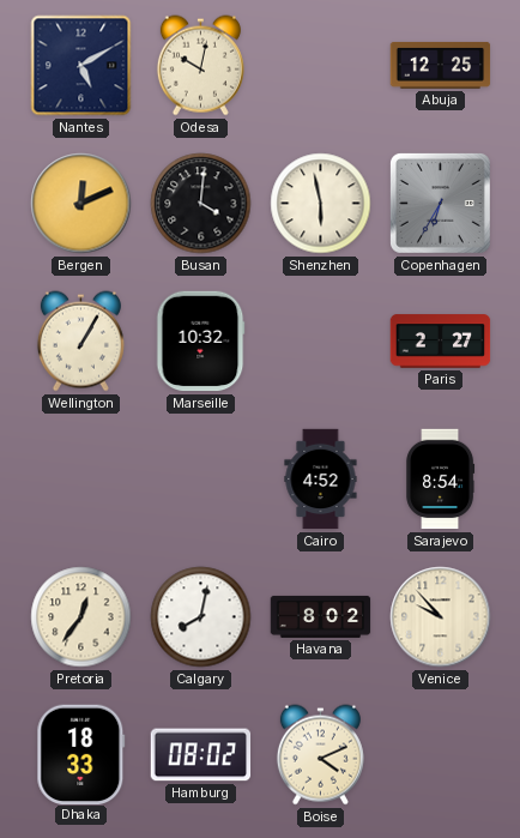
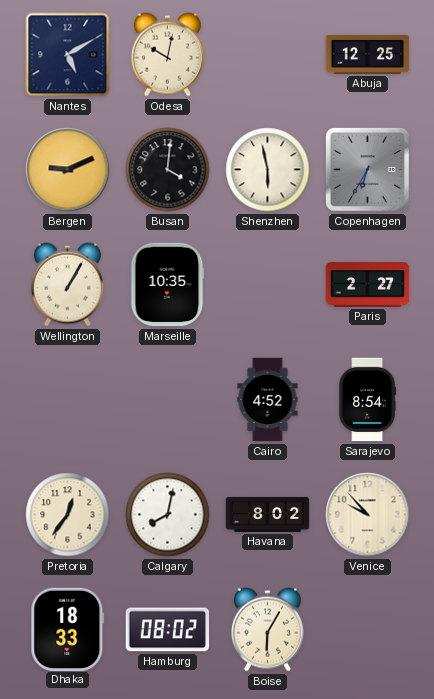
Bergen: 12:11 -> 9:11 (68, 170)
Marseille: 10:32 -> 10:35 (167, 285)
Boise: 4:11 -> 6:05 (267, 630)
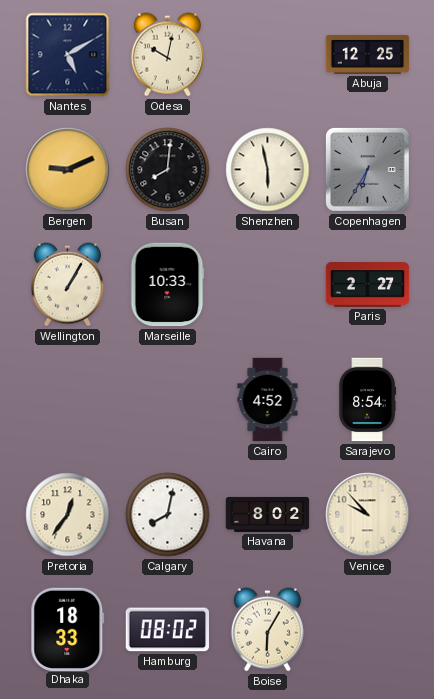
Busan: 4:01 -> 8:01 (168, 170)
Marseille: 10:35 -> 10:33 (167, 285)
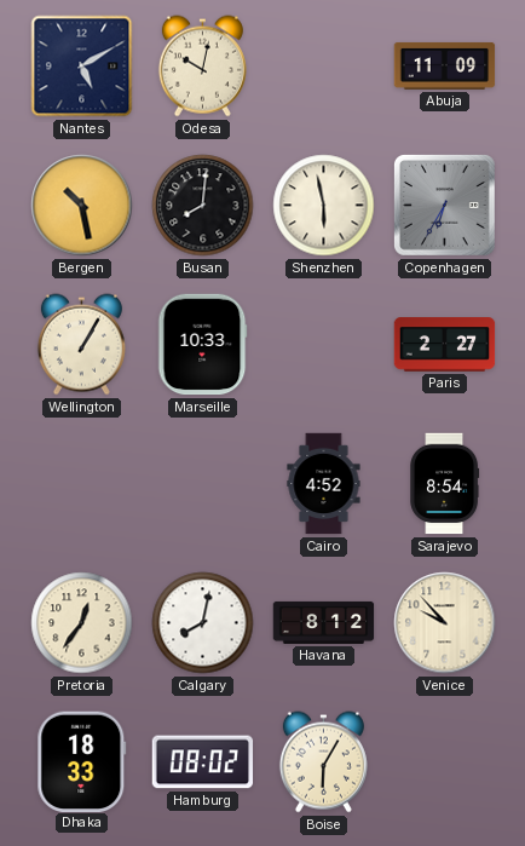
Abuja: 12:25 -> 11:09 (445, 65)
Bergen: 9:11 -> 10:28 (82, 206)
Havana: 8:02 -> 8:12 (324, 622)
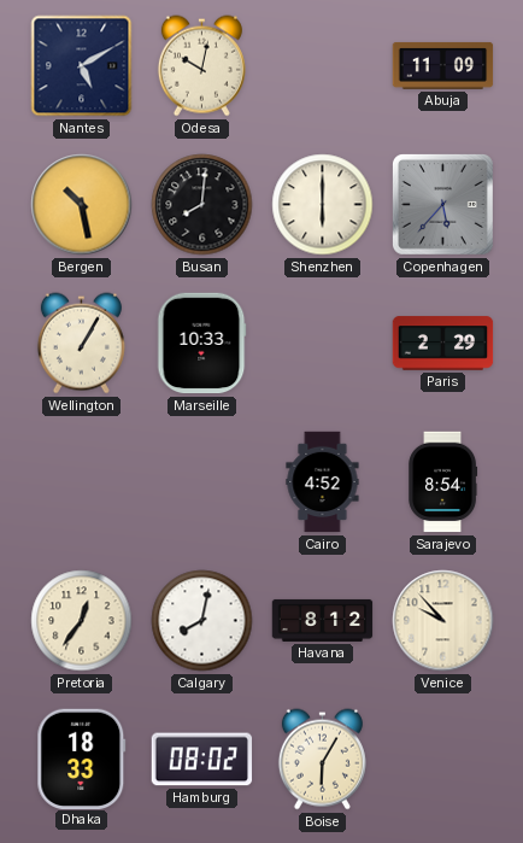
Shenzhen: 5:58 -> 6:00 (323, 205)
Copenhagen: 6:35 -> 5:37 (442, 204)
Paris: 2:27 -> 2:29 (443, 344)
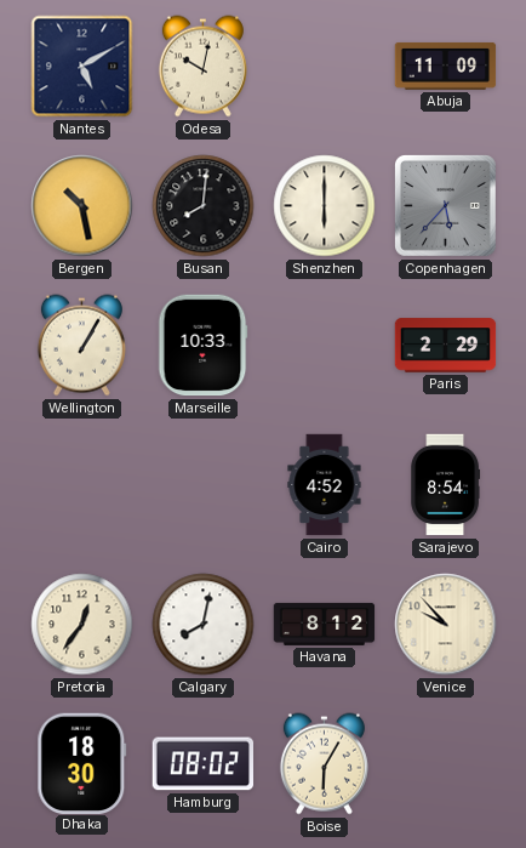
Dhaka: 18:33 -> 18:30 (82, 763)
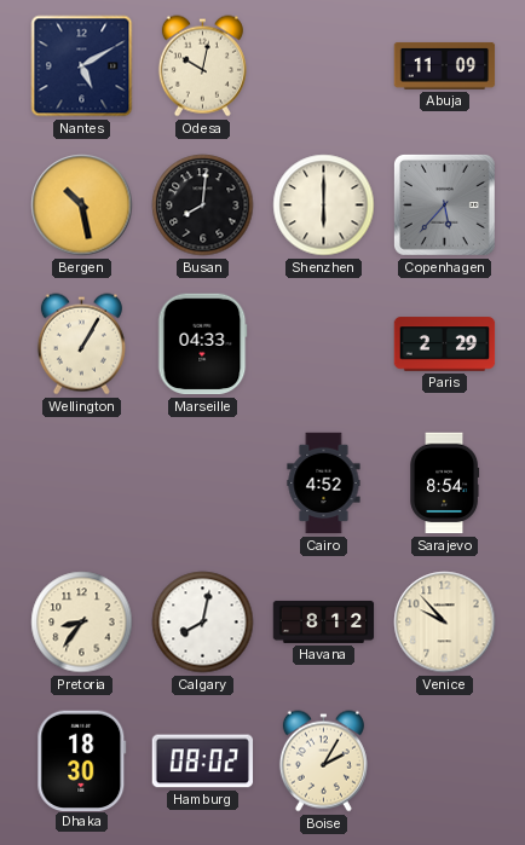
Marseille: 10:33 -> 04:33 (202, 345)
Pretoria: 12:36 -> 8:36 (82, 623)
Boise: 6:05 -> 2:05 (323, 762)
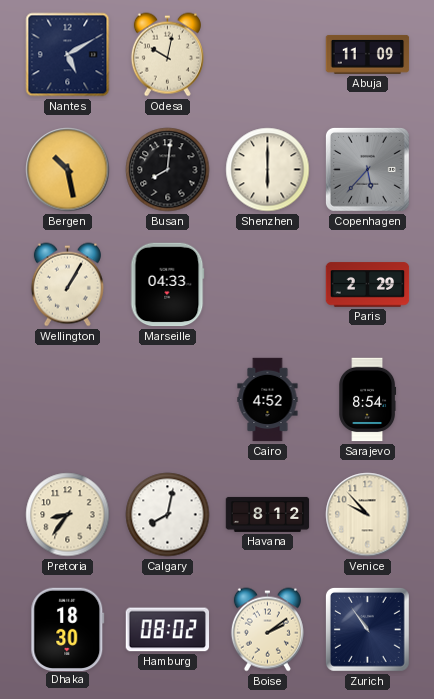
Boise: 2:05 -> 2:09 (267, 630)
Zurich: none -> 10:54 (367, 629)
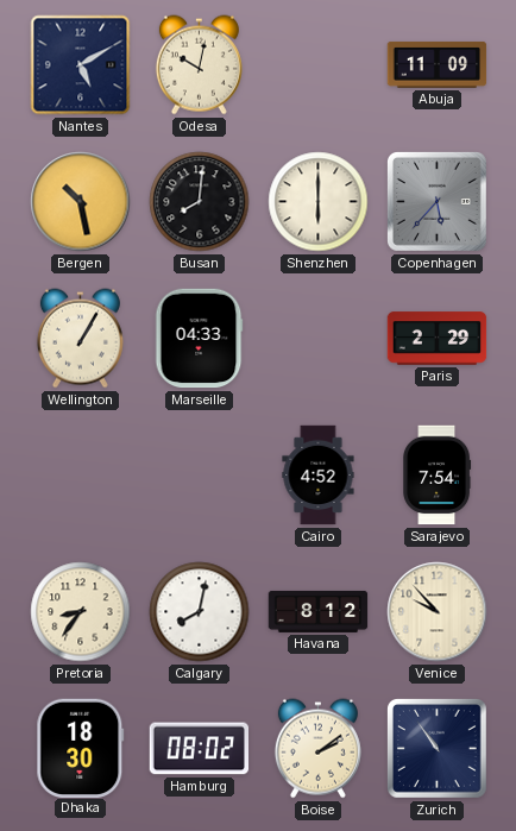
Sarajevo: 8:54 -> 7:54 (438, 476)
